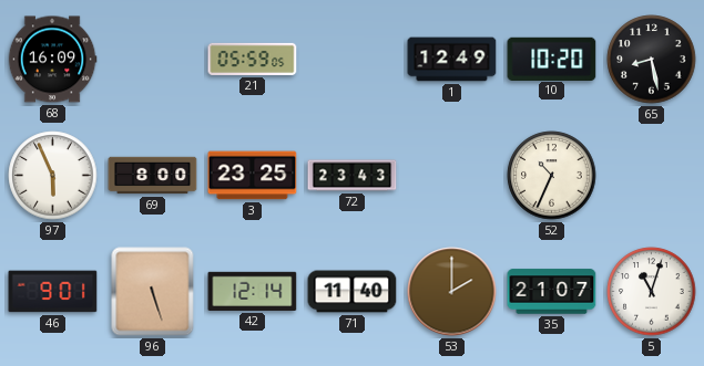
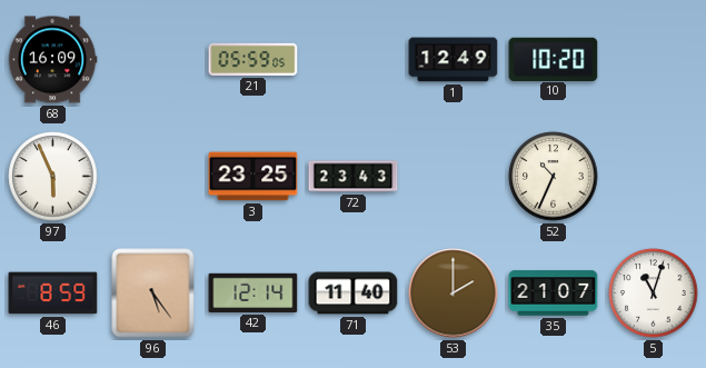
65: 8:28 -> none (652, 60)
69: 8:00 -> none (153, 176)
46: 9:01 -> 8:59 (53, 294)
96: 5:27 -> 5:24 (153, 294)
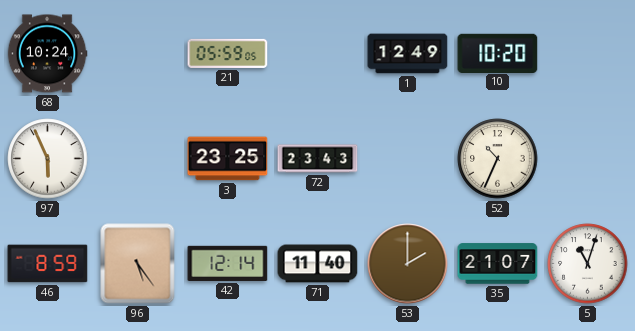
68: 16:09 -> 10:24 (47, 54)
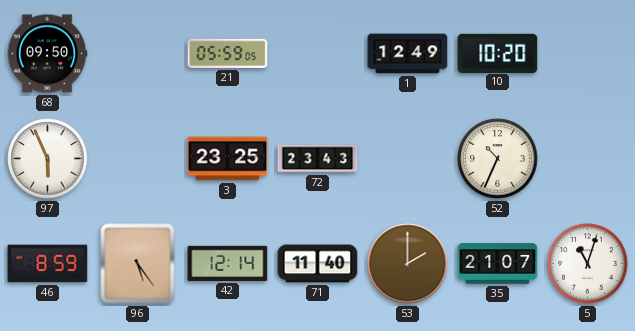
68: 10:24 -> 09:50 (47, 54)
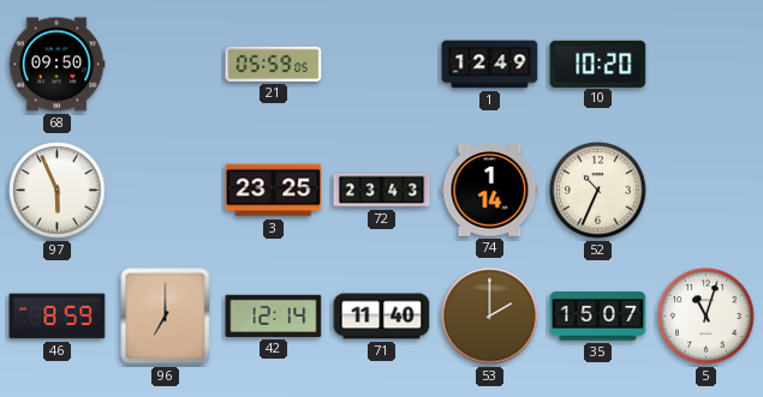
74: none -> 1:14 (490, 191)
96: 5:24 -> 7:00 (166, 317)
35: 21:07 -> 15:07 (598, 317)
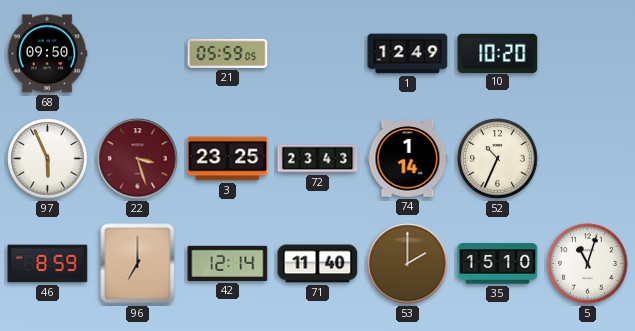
22: none -> 3:27 (138, 159)
35: 15:07 -> 15:10 (498, 264)
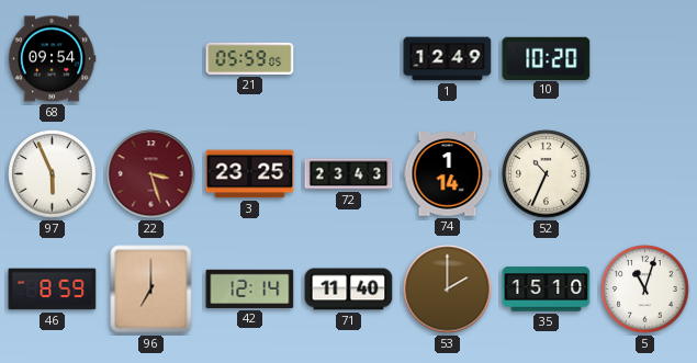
68: 09:50 -> 09:54 (52, 59)
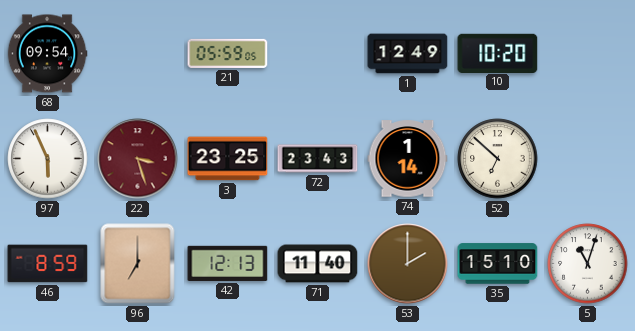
52: 10:34 -> 6:52 (498, 159)
42: 12:14 -> 12:13 (228, 263)
